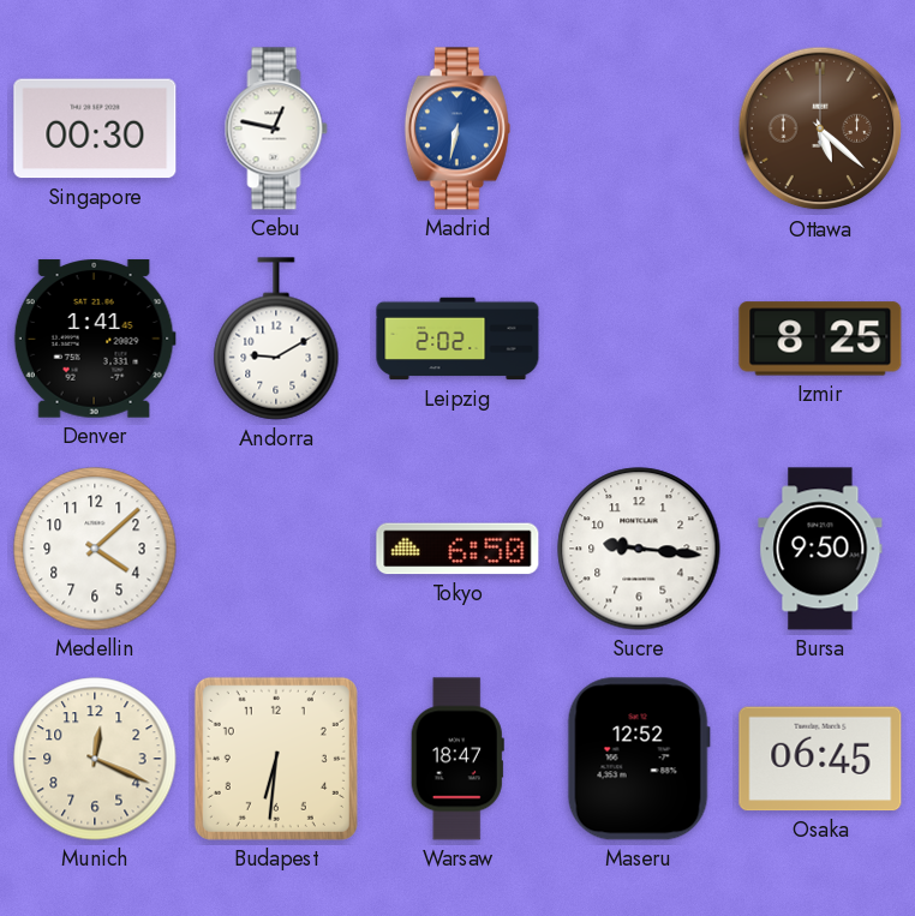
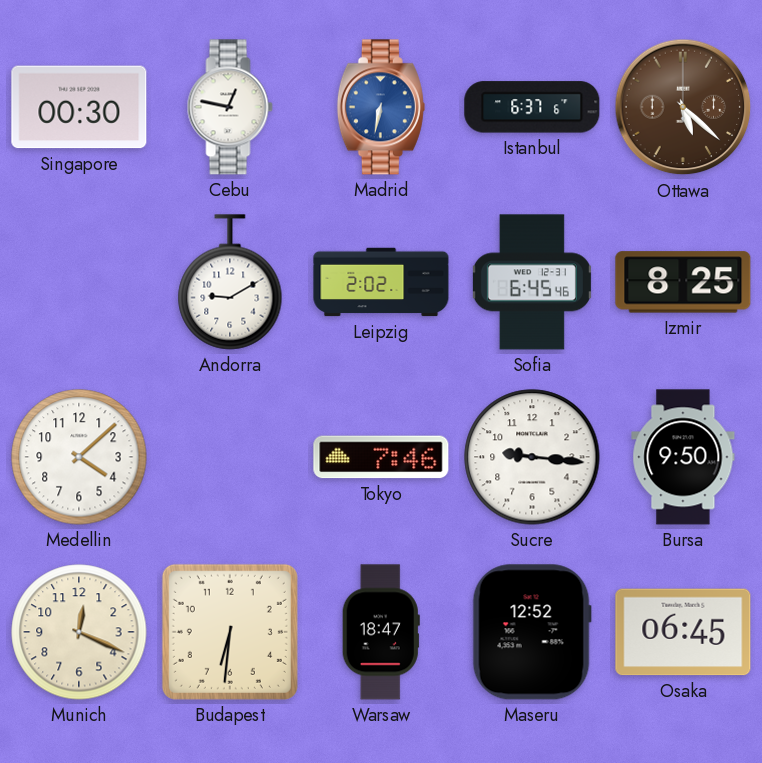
Istanbul: none -> 6:37 (532, 107)
Denver: 1:41 -> none (95, 339)
Sofia: none -> 6:45 (532, 282)
Tokyo: 6:50 -> 7:46 (381, 457)
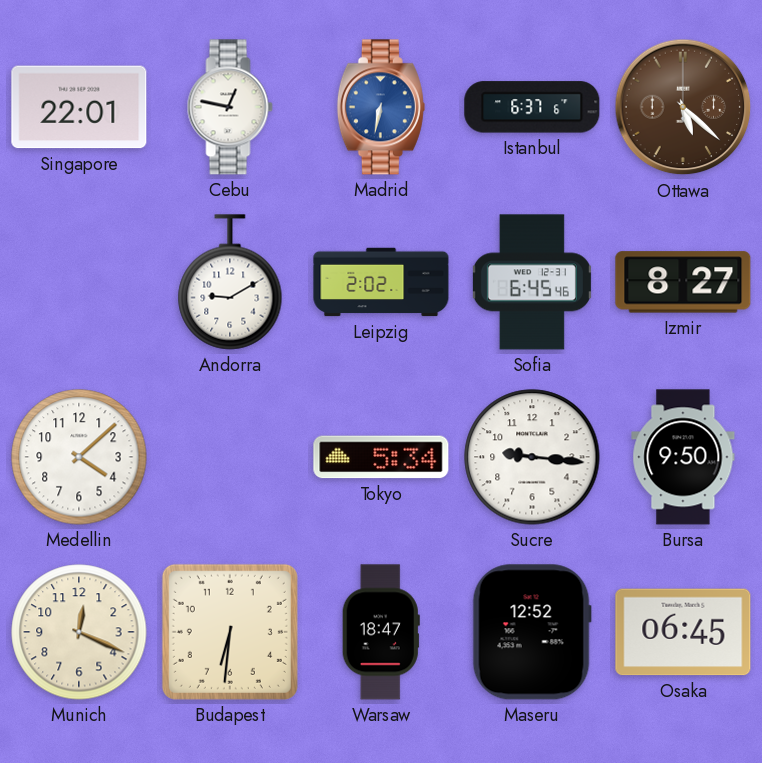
Singapore: 00:30 -> 22:01 (79, 107)
Izmir: 8:25 -> 8:27 (683, 282)
Tokyo: 7:46 -> 5:34 (381, 457)
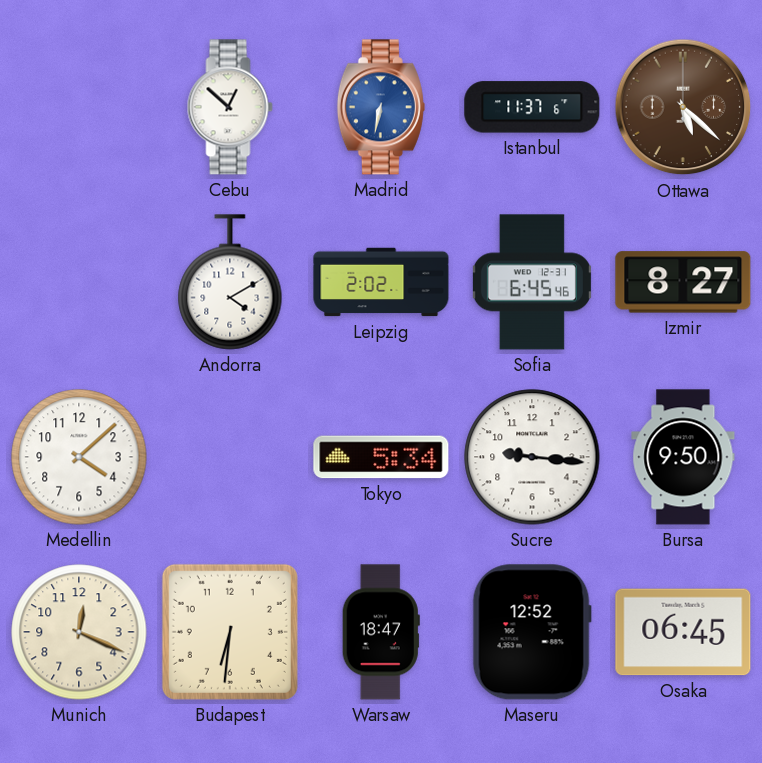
Singapore: 22:01 -> none (79, 107)
Cebu: 12:47 -> 12:52 (230, 107)
Istanbul: 6:37 -> 11:37 (532, 107)
Andorra: 9:10 -> 4:10 (230, 282)
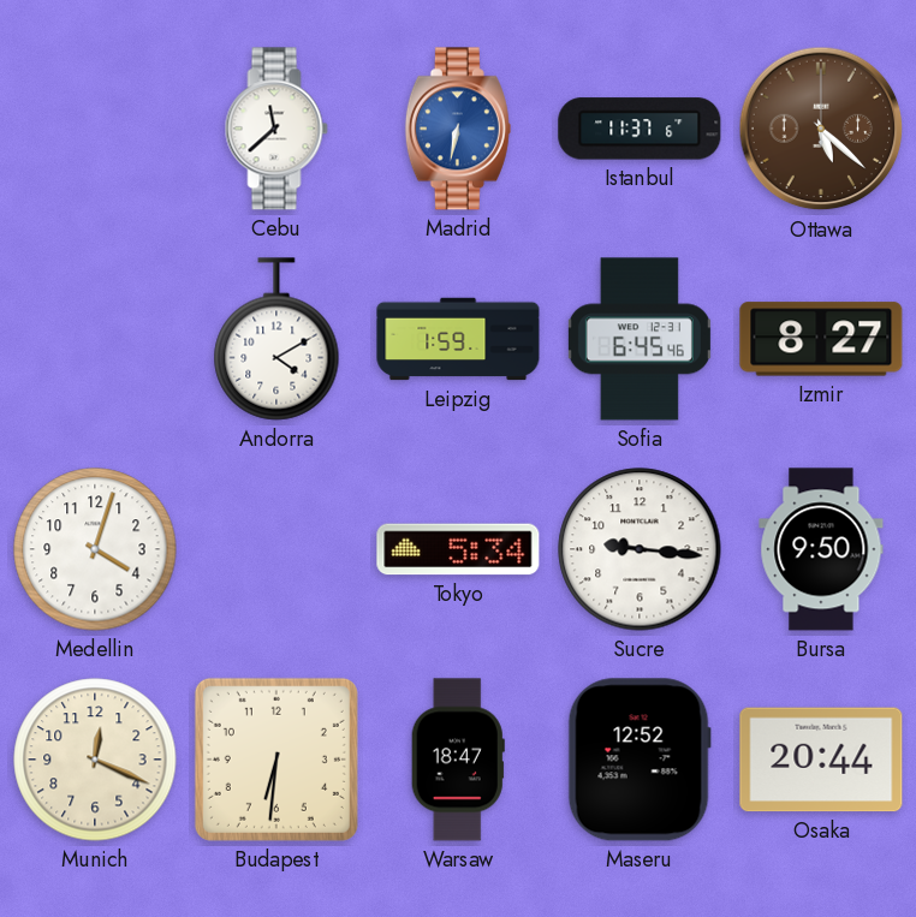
Cebu: 12:52 -> 11:38 (276, 129)
Leipzig: 2:02 -> 1:59 (458, 339)
Medellin: 4:08 -> 4:03 (95, 549)
Osaka: 06:45 -> 20:44 (821, 760)
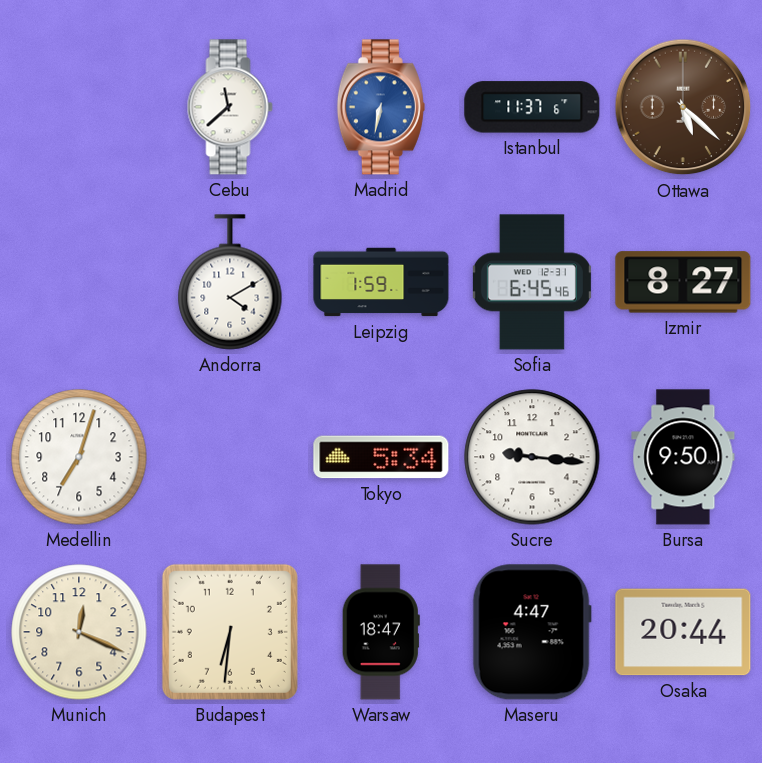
Medellin: 4:03 -> 7:03 (79, 457)
Maseru: 12:52 -> 4:47 (532, 632)
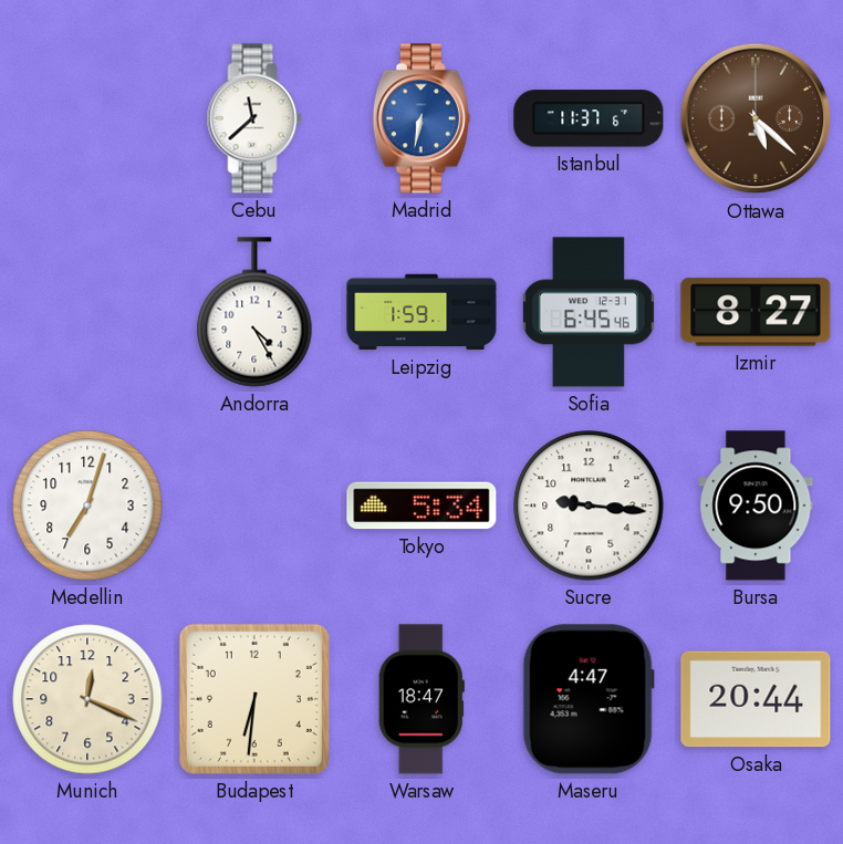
Andorra: 4:10 -> 4:25 (254, 312)
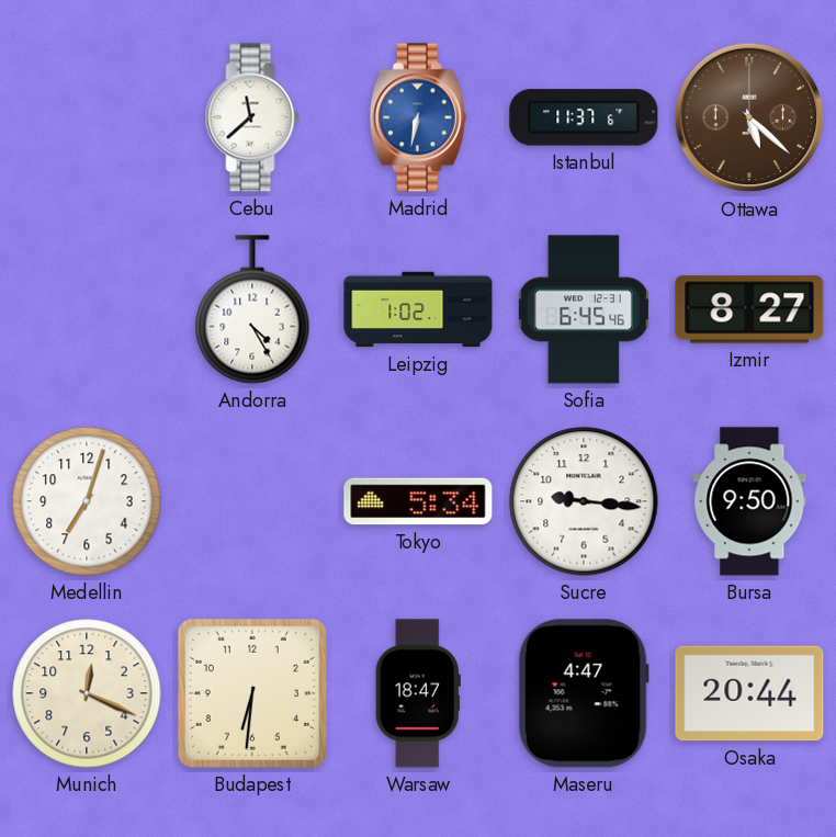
Leipzig: 1:59 -> 1:02 (418, 309)
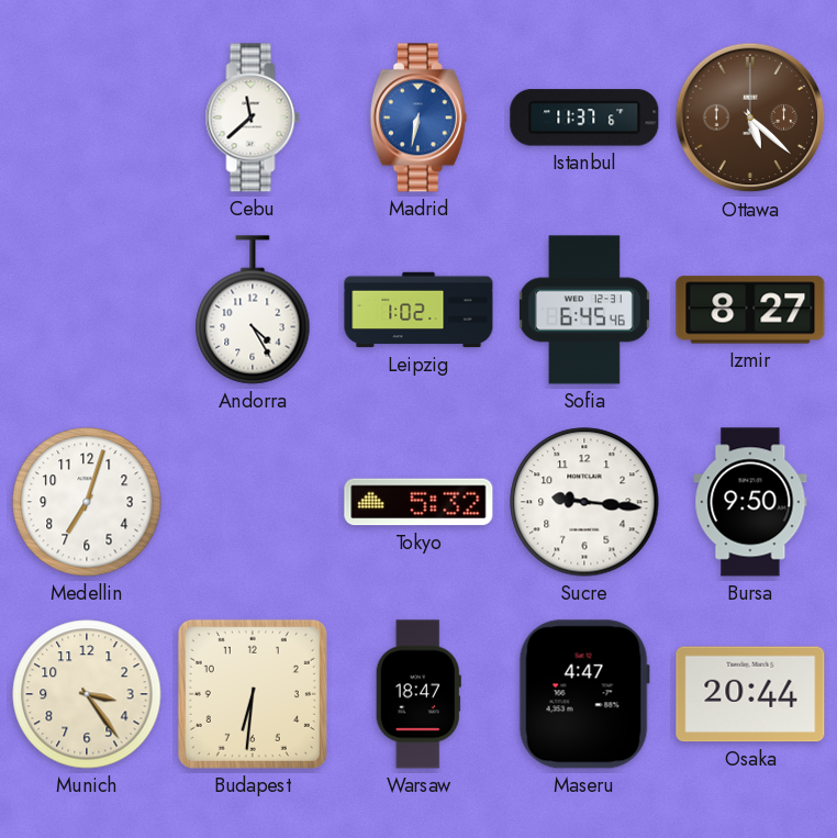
Tokyo: 5:34 -> 5:32 (418, 502)
Munich: 12:19 -> 3:24 (87, 694)
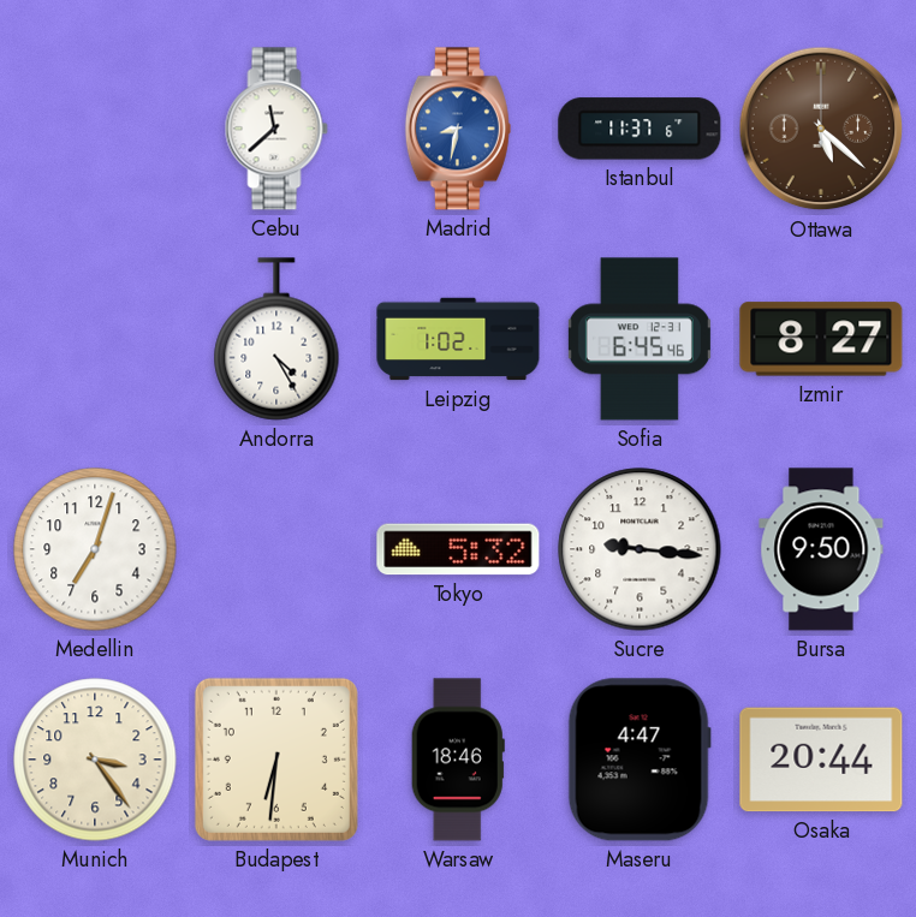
Madrid: 6:32 -> 8:32 (458, 129)
Warsaw: 18:47 -> 18:46 (458, 760)
